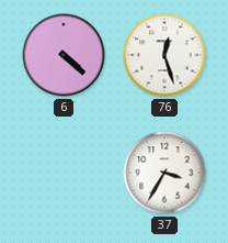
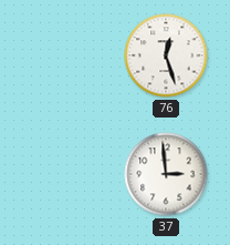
6: 4:22 -> none (64, 55)
37: 3:35 -> 2:59 (166, 174)
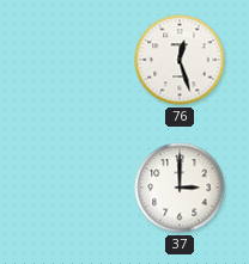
37: 2:59 -> 3:00 (180, 188)
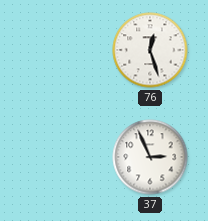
37: 3:00 -> 2:56 (150, 157)
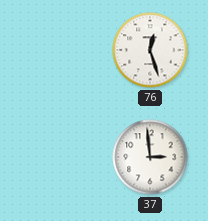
37: 2:56 -> 2:59 (150, 157)
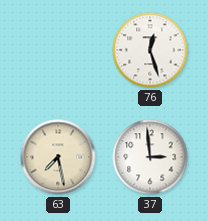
63: none -> 7:28 (58, 157)
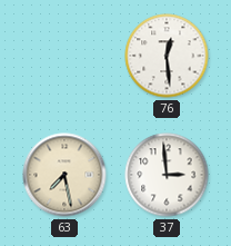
76: 12:27 -> 12:29 (167, 56)
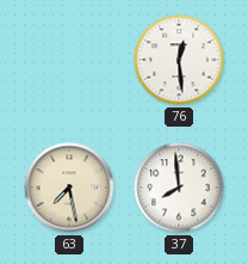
37: 2:59 -> 7:59 (179, 188)
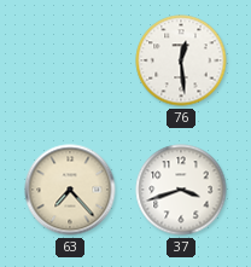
63: 7:28 -> 7:23 (70, 190)
37: 7:59 -> 3:42 (181, 190)
